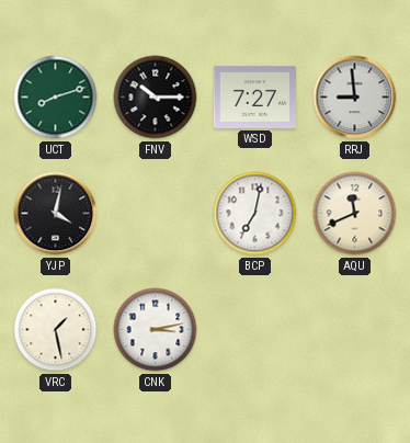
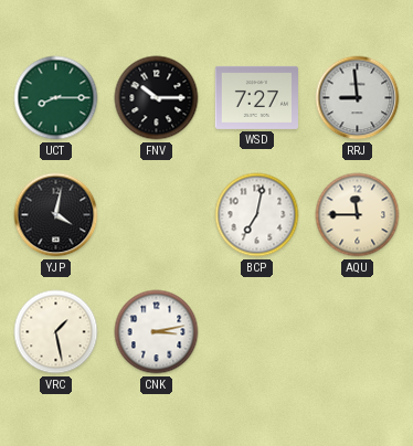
UCT: 8:12 -> 8:15 (56, 98)
AQU: 11:41 -> 11:45 (358, 215)
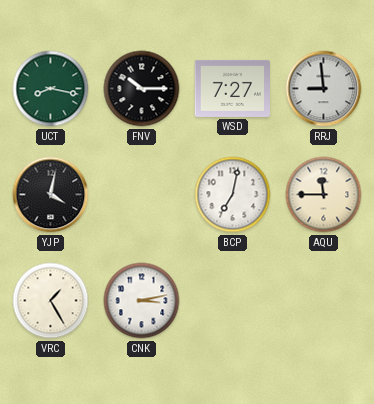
UCT: 8:15 -> 8:17 (51, 89)
VRC: 1:28 -> 1:25 (51, 301)
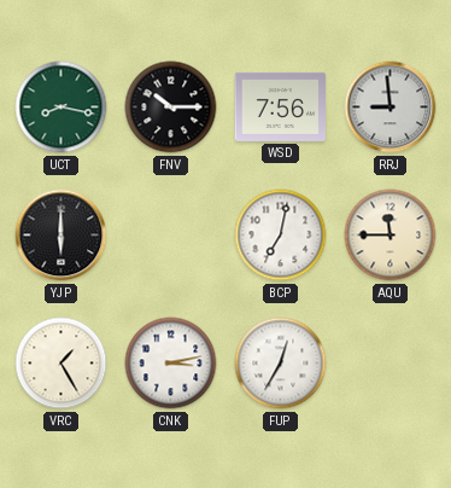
WSD: 7:27 -> 7:56 (280, 106)
YJP: 4:02 -> 6:00 (61, 236)
FUP: none -> 12:35 (281, 364)
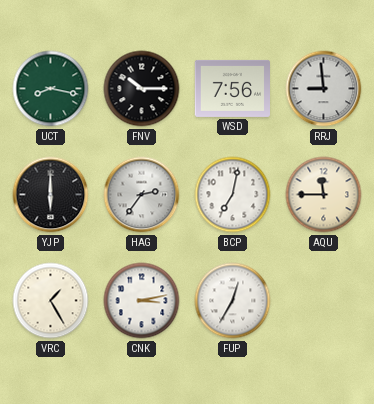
HAG: none -> 2:36 (142, 195)
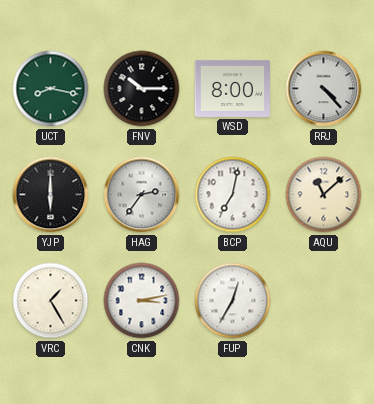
WSD: 7:56 -> 8:00 (232, 88)
RRJ: 8:59 -> 4:23 (324, 89)
AQU: 11:45 -> 11:08 (324, 195)
